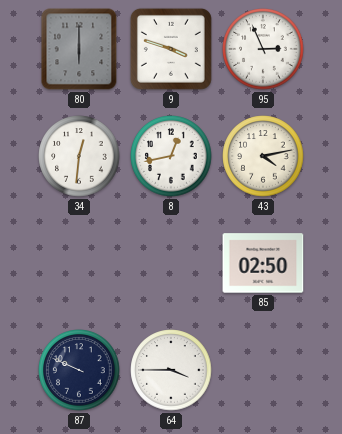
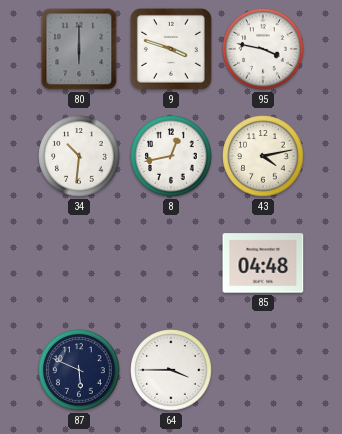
95: 2:56 -> 3:47 (263, 49)
34: 12:31 -> 10:31 (79, 156)
85: 02:50 -> 04:48 (263, 263)
87: 9:49 -> 5:49 (79, 370)
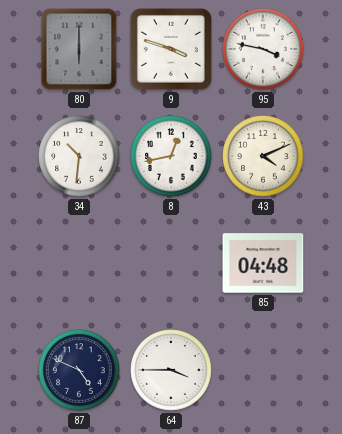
43: 4:13 -> 4:11 (263, 156)
87: 5:49 -> 4:49 (79, 370)
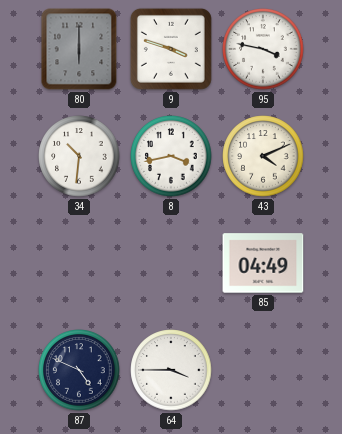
8: 12:43 -> 3:43 (171, 156)
85: 04:48 -> 04:49 (263, 263)
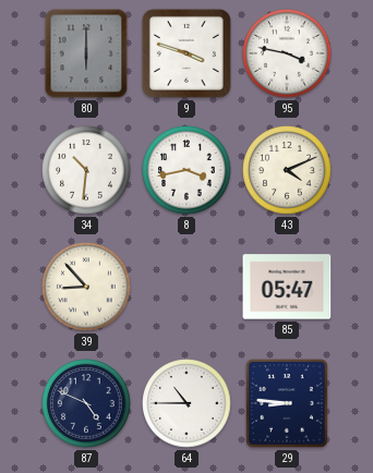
39: none -> 8:53 (86, 287)
85: 04:49 -> 05:47 (287, 287)
64: 3:45 -> 10:45 (186, 403)
29: none -> 8:46 (287, 404)
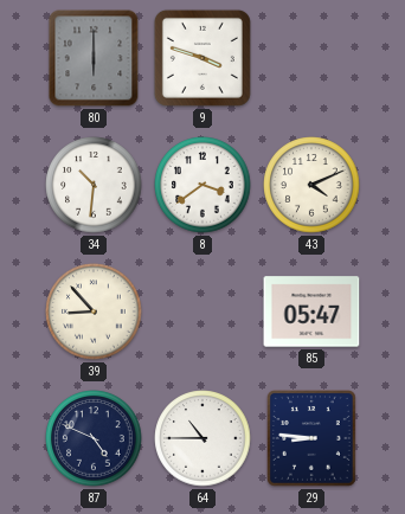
95: 3:47 -> none (287, 53)
8: 3:43 -> 3:39 (202, 185)
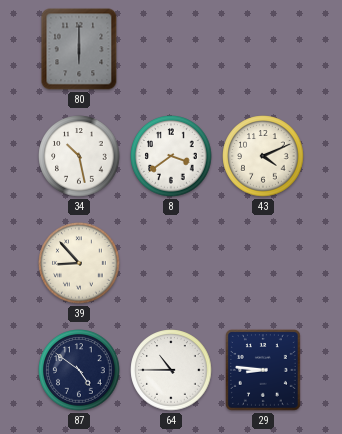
9: 3:48 -> none (202, 58)
34: 10:31 -> 10:28 (79, 156)
85: 05:47 -> none (311, 311)
87: 4:49 -> 4:51 (79, 370)
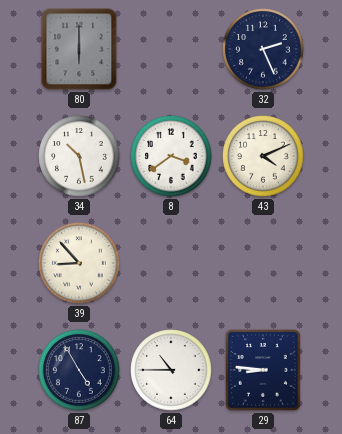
32: none -> 2:26 (263, 49)
87: 4:51 -> 4:55 (79, 370)
